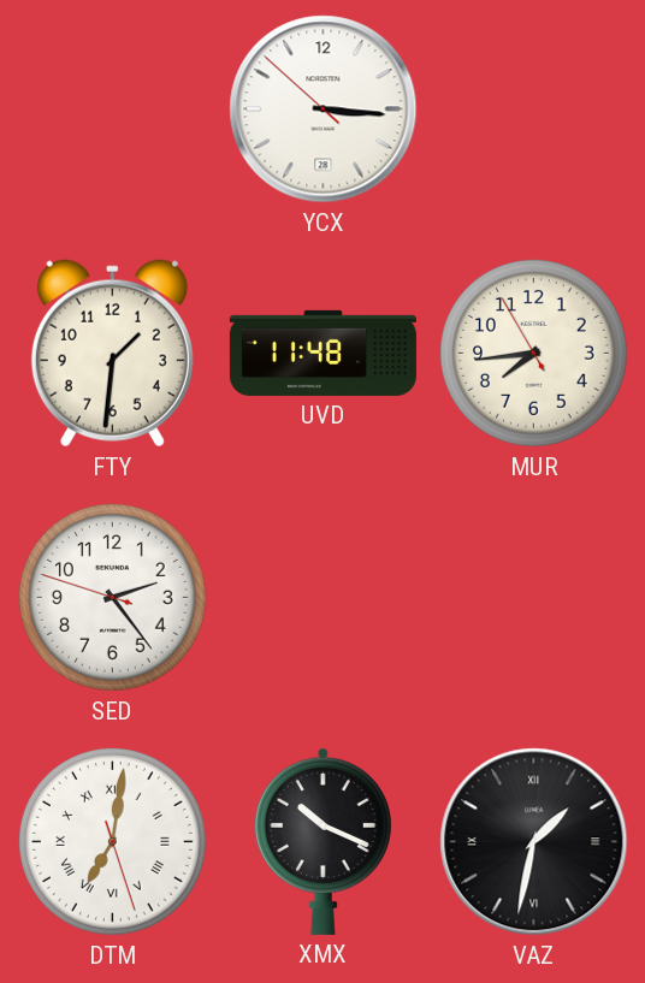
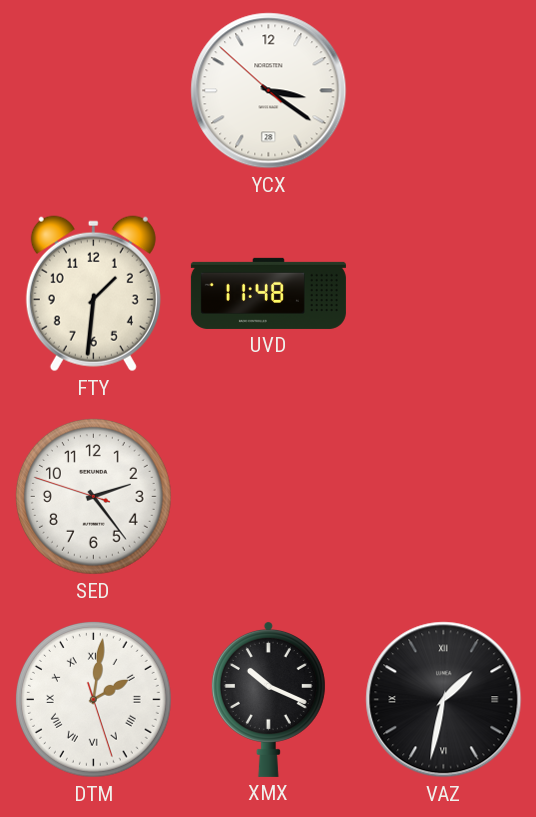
YCX: 3:15 -> 3:20 (269, 91)
MUR: 7:43 -> none (534, 354)
DTM: 7:01 -> 2:01 (94, 700)
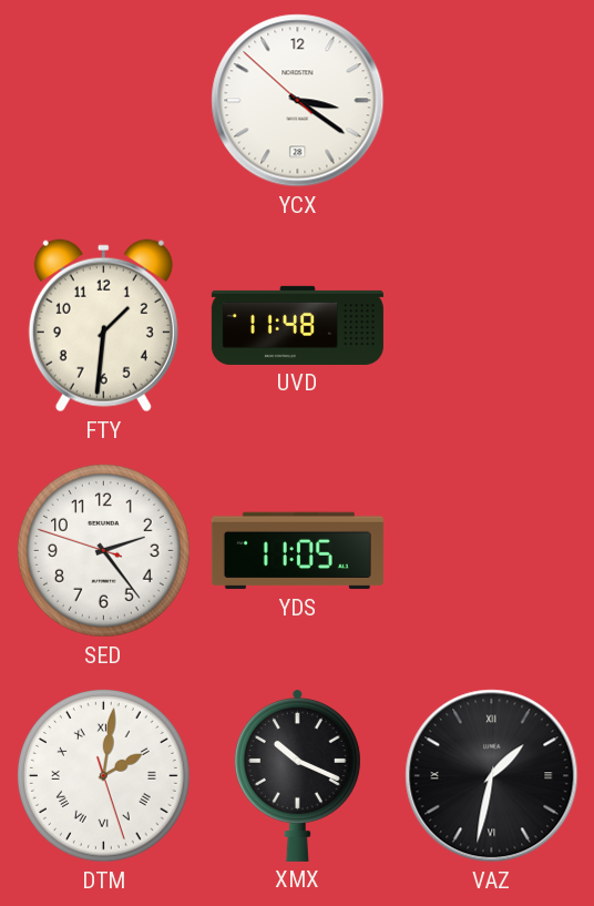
YDS: none -> 11:05 (297, 551)
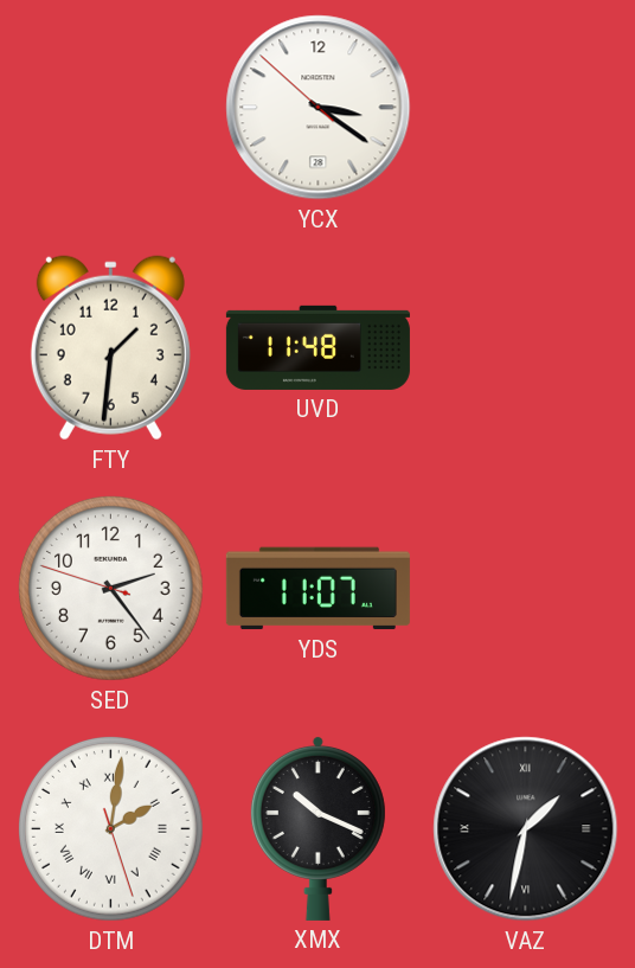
YDS: 11:05 -> 11:07 (317, 589)
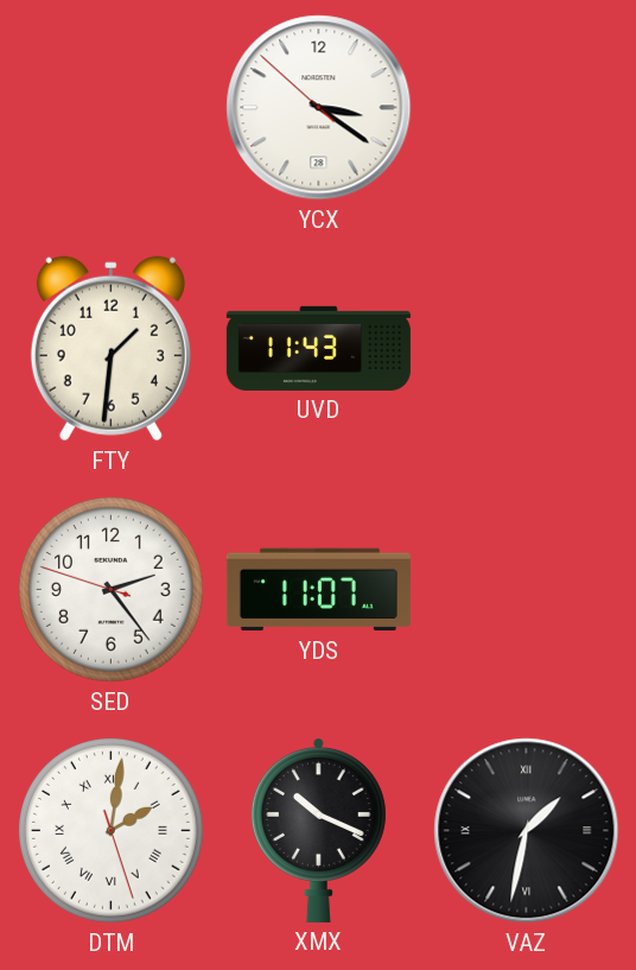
UVD: 11:48 -> 11:43 (318, 348)
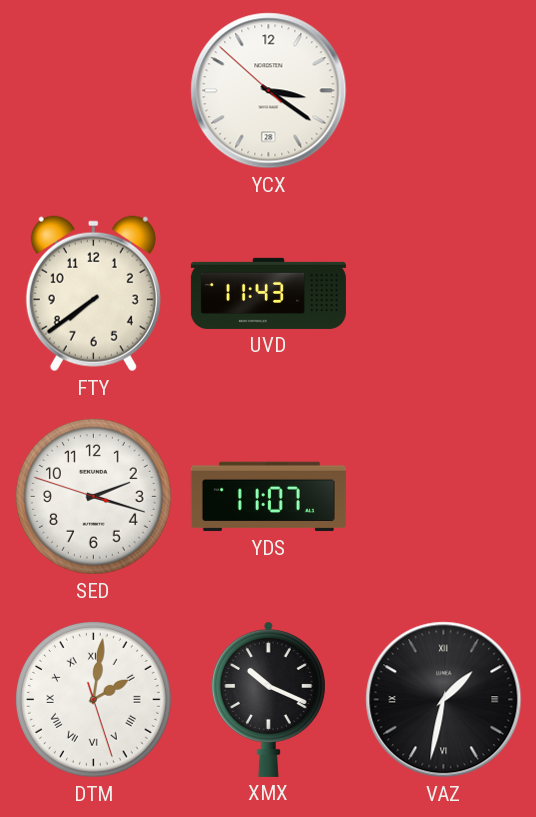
FTY: 1:31 -> 7:39 (93, 294)
SED: 2:23 -> 2:17 (94, 497)
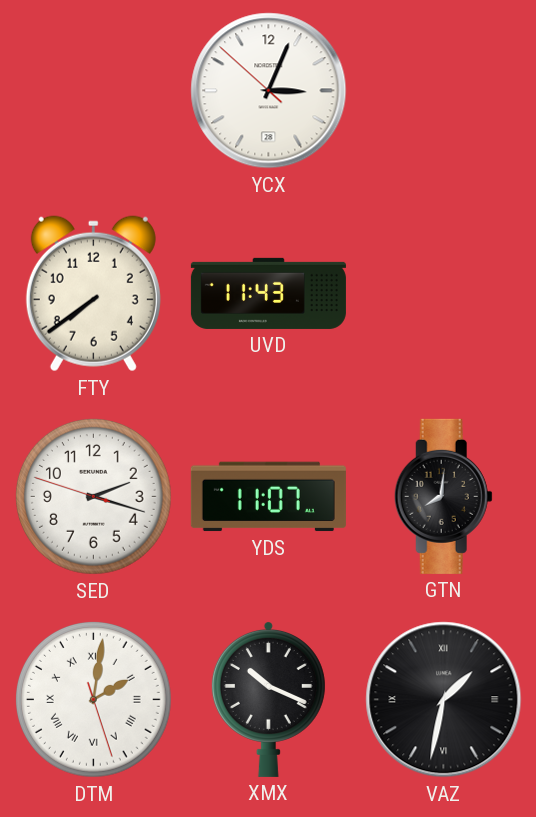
YCX: 3:20 -> 3:03 (269, 91)
GTN: none -> 8:01 (443, 496)
